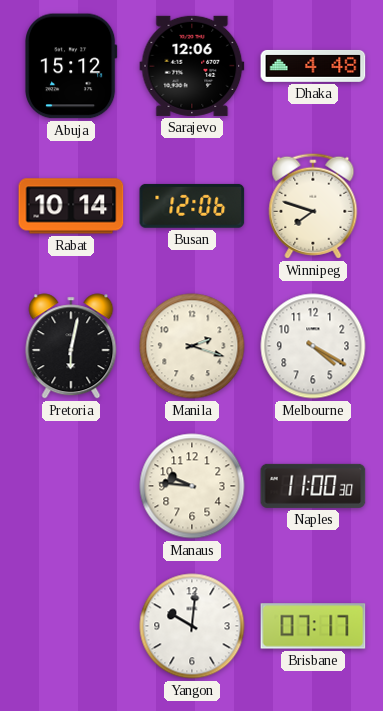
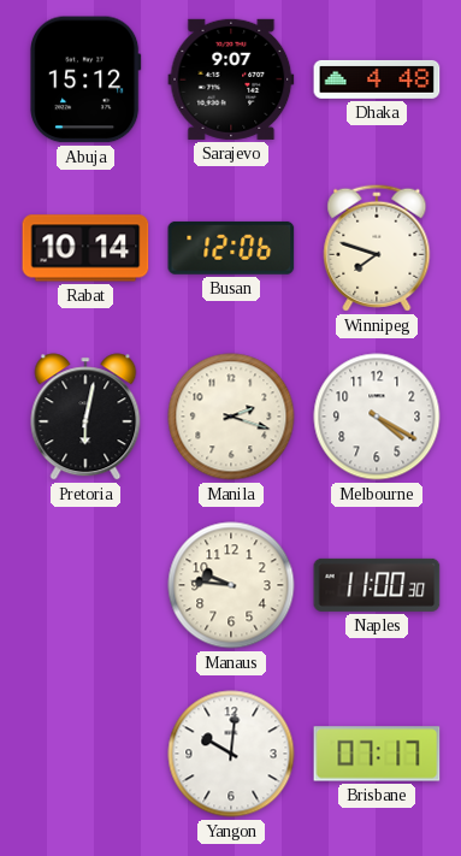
Sarajevo: 12:06 -> 9:07 (231, 79)
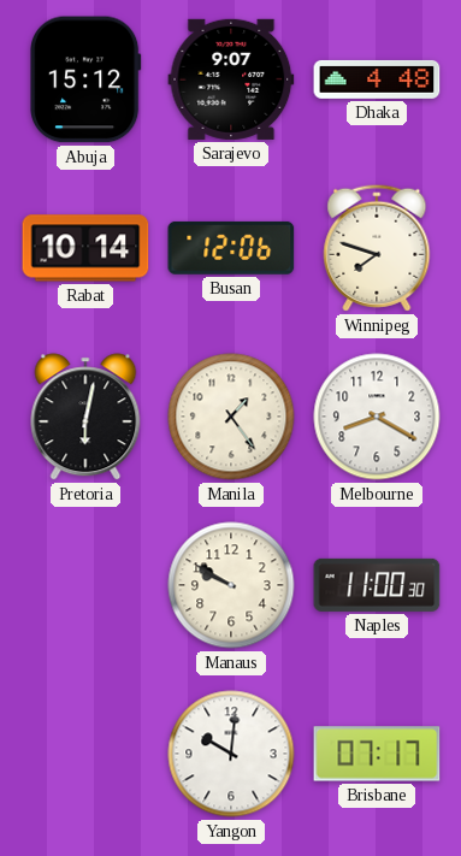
Manila: 2:18 -> 1:24 (231, 417)
Melbourne: 4:20 -> 8:20 (377, 417)
Manaus: 9:46 -> 9:50 (231, 585)
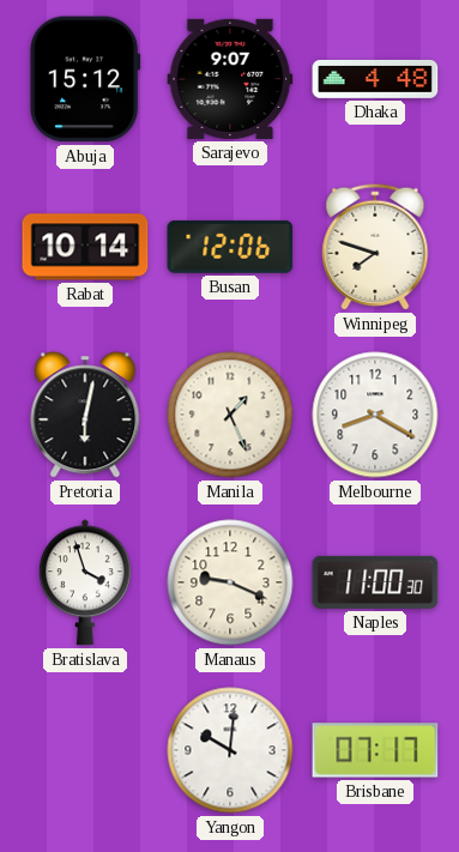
Manila: 1:24 -> 1:26 (230, 415)
Bratislava: none -> 3:57 (85, 582)
Manaus: 9:50 -> 9:19 (230, 582)
